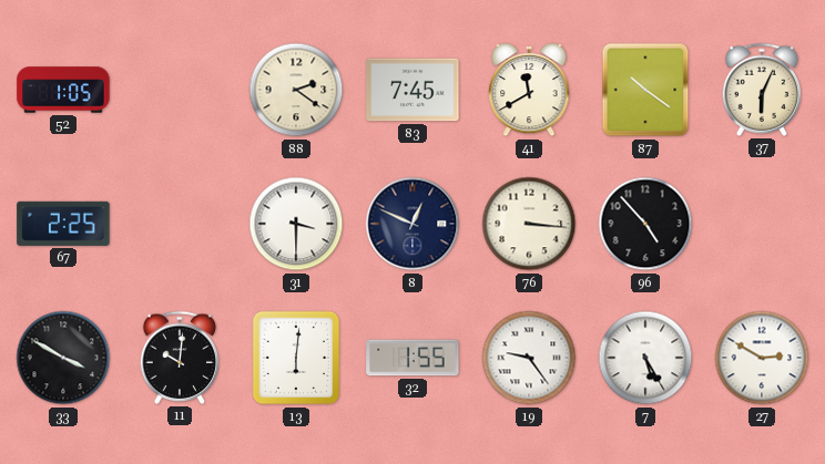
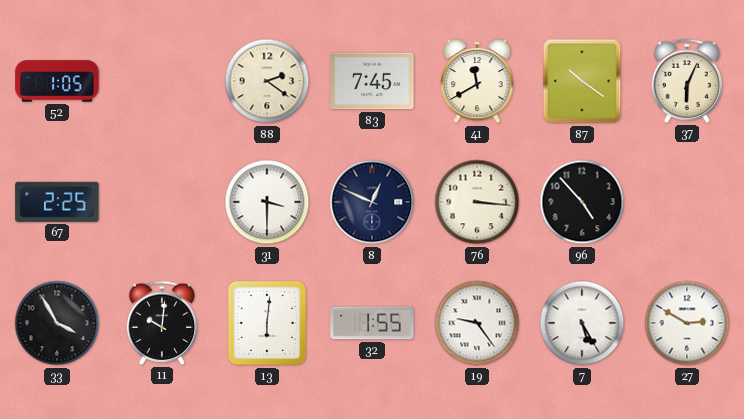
33: 3:50 -> 3:55 (57, 323)
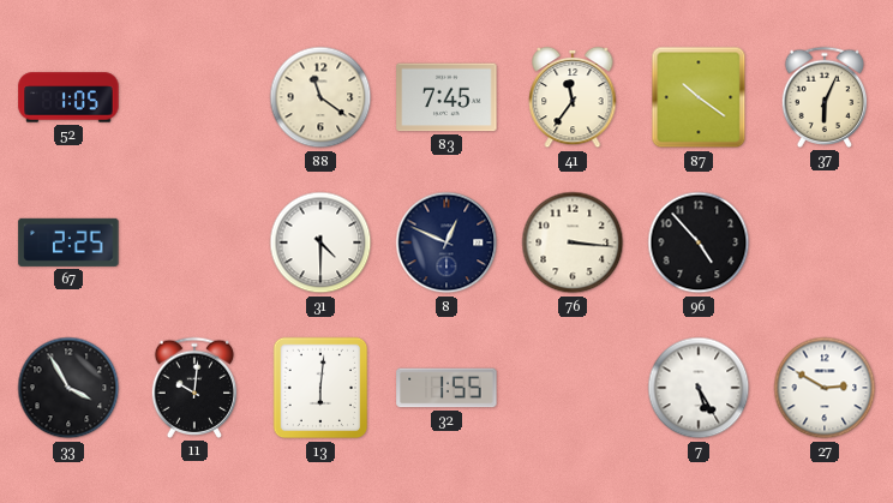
88: 2:21 -> 11:21 (320, 97)
41: 11:40 -> 11:36 (573, 97)
31: 3:30 -> 4:30 (320, 242)
19: 9:24 -> none (477, 323)
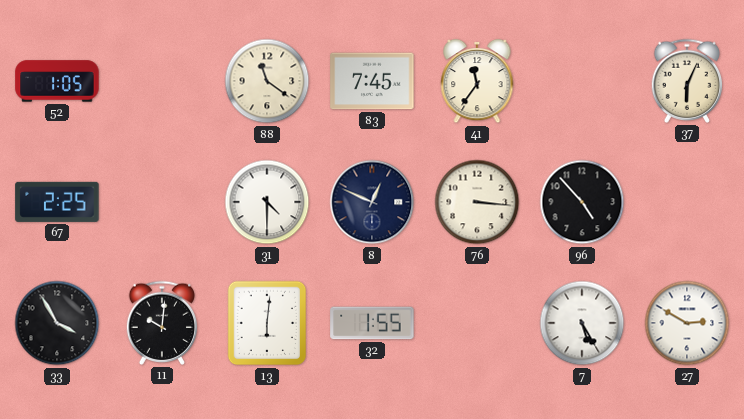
87: 10:21 -> none (699, 97)
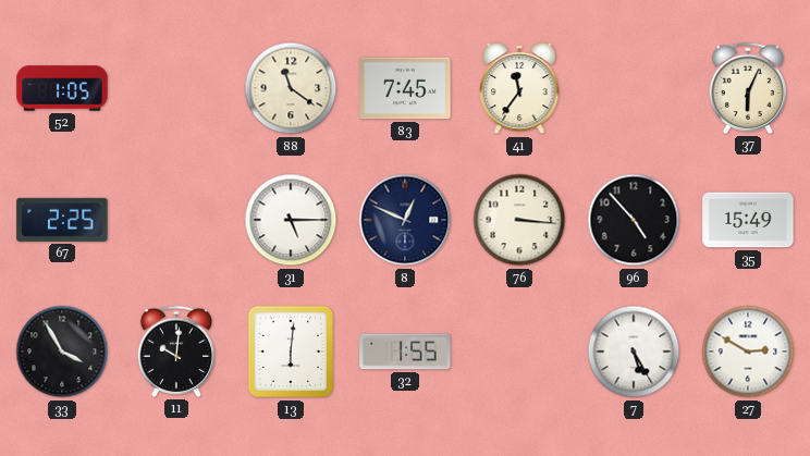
31: 4:30 -> 5:15 (291, 220)
35: none -> 15:49 (748, 220)
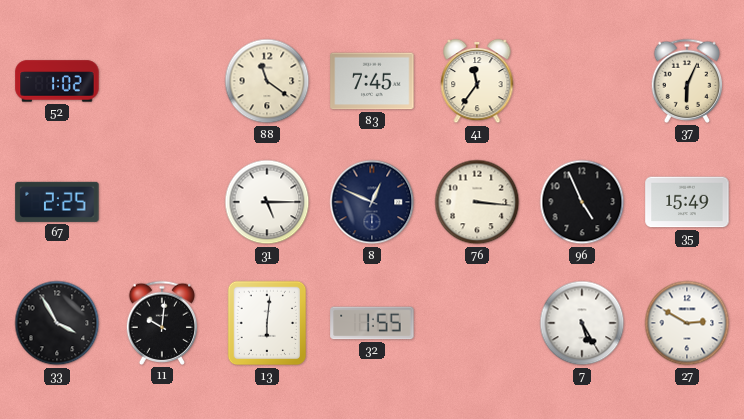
52: 1:05 -> 1:02 (57, 81)
96: 4:53 -> 4:56 (582, 202)
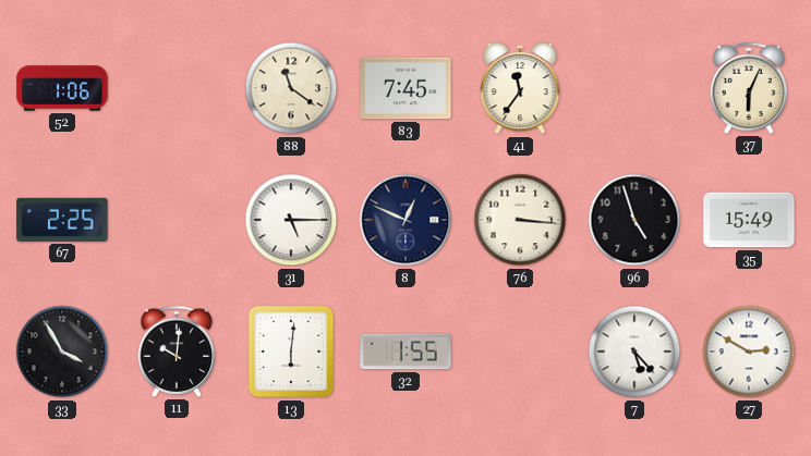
52: 1:02 -> 1:06 (62, 88)
96: 4:56 -> 4:57 (634, 220)
7: 5:25 -> 5:23 (634, 352)
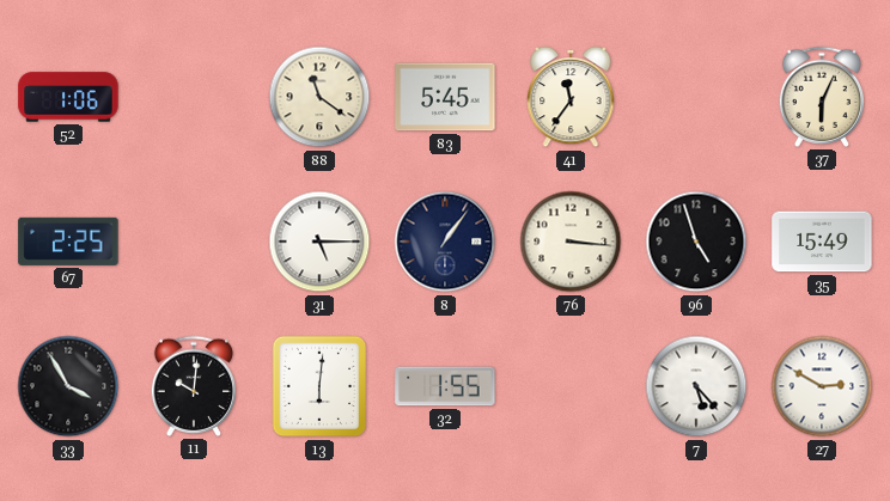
83: 7:45 -> 5:45 (445, 97)
8: 12:49 -> 1:06 (445, 242)
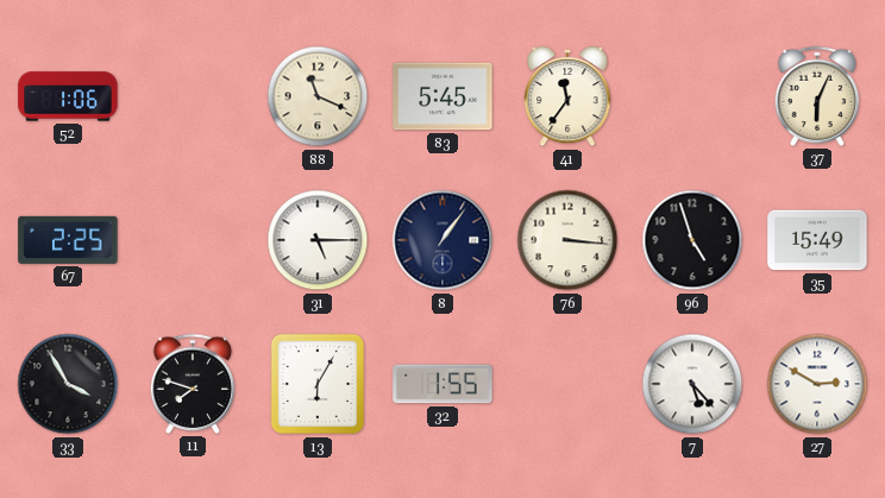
88: 11:21 -> 11:19 (318, 96)
11: 10:01 -> 7:48 (193, 384)
13: 6:01 -> 6:05 (318, 384)
